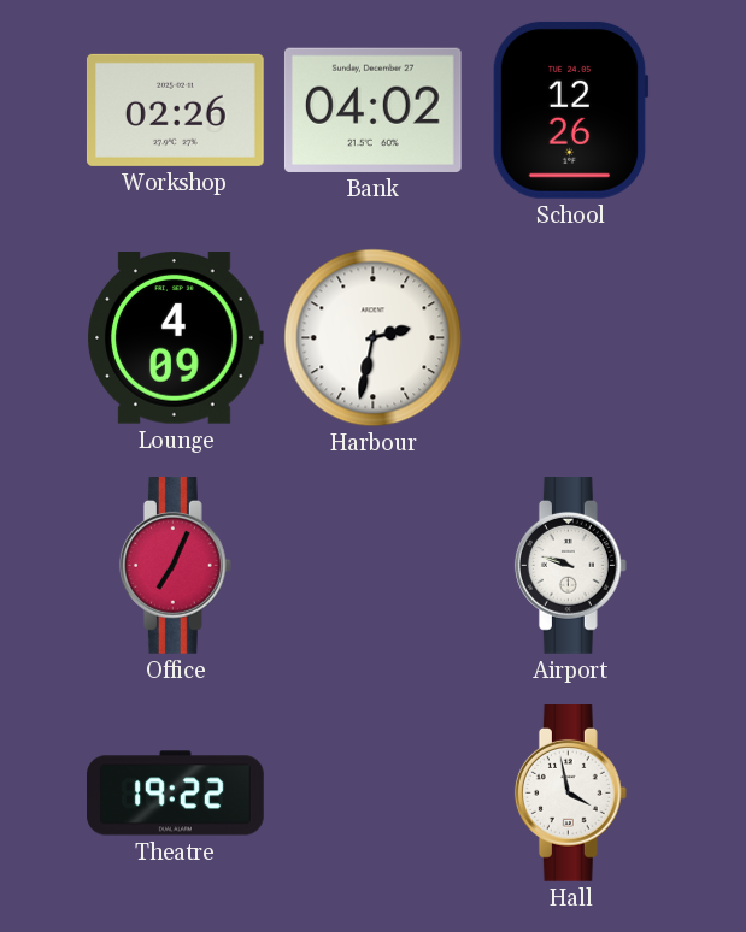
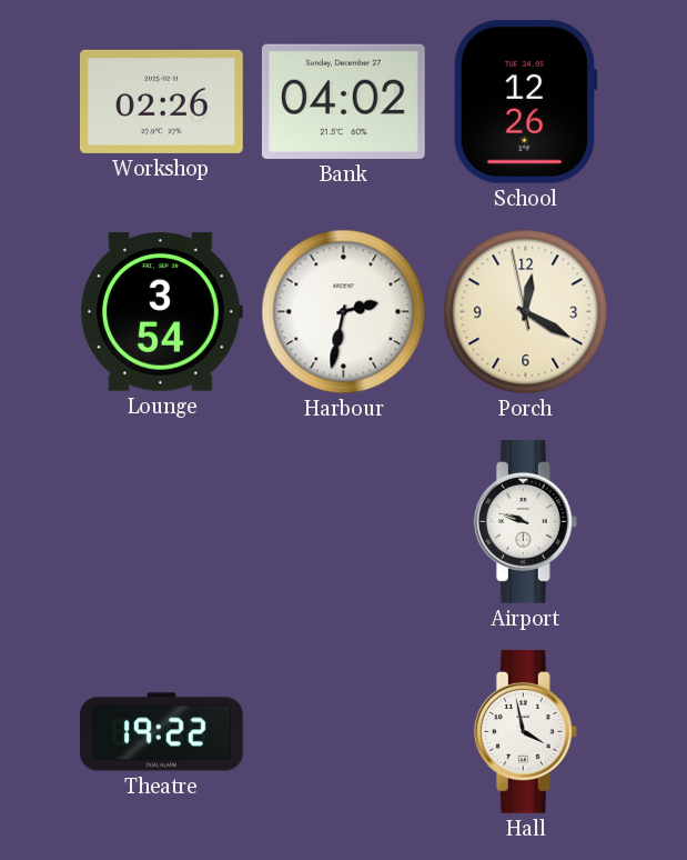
Lounge: 4:09 -> 3:54 (161, 312)
Porch: none -> 12:19 (526, 312)
Office: 7:04 -> none (175, 566)
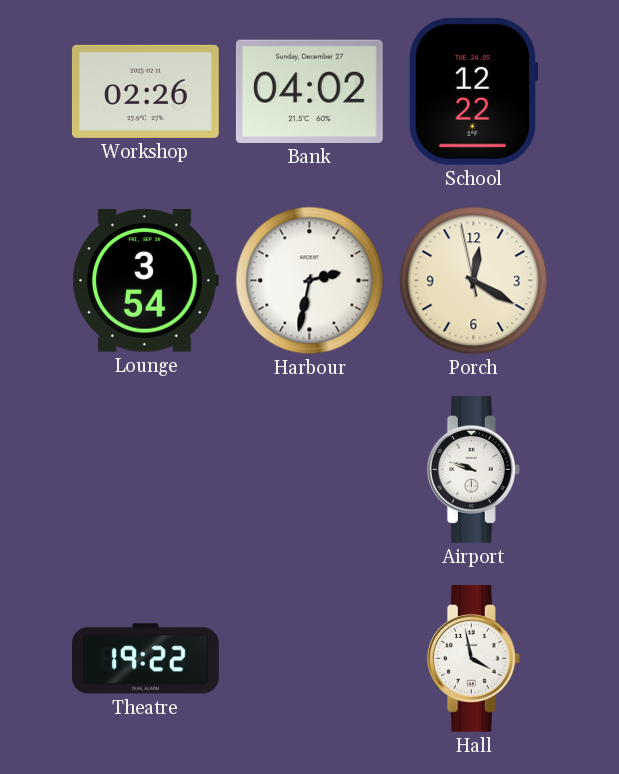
School: 12:26 -> 12:22 (473, 91)
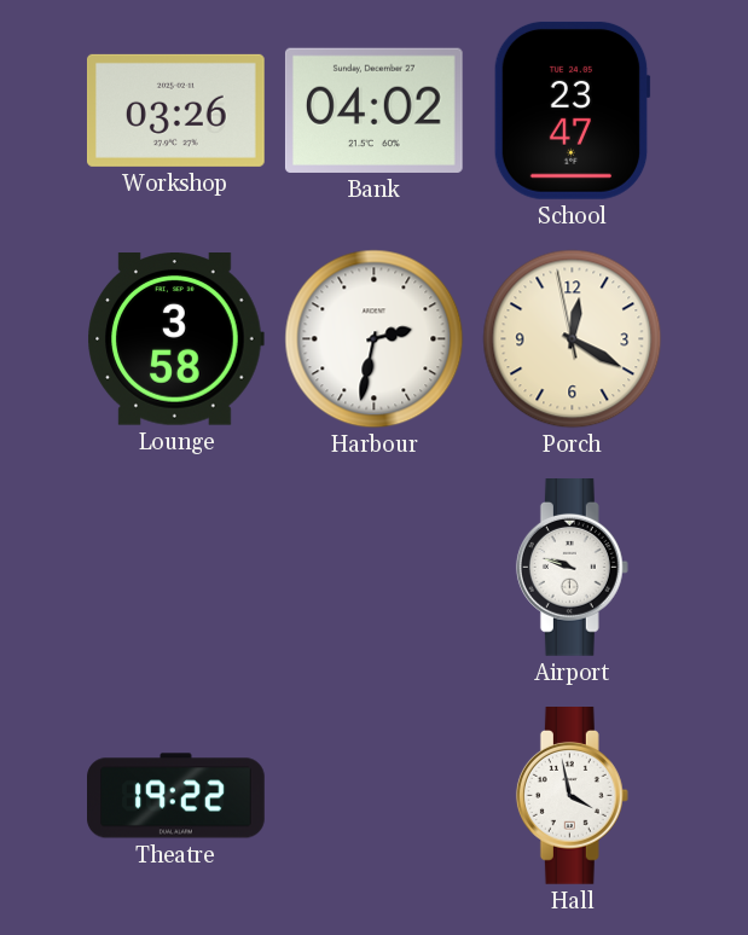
Workshop: 02:26 -> 03:26 (175, 110)
School: 12:22 -> 23:47 (572, 110)
Lounge: 3:54 -> 3:58 (175, 339)
